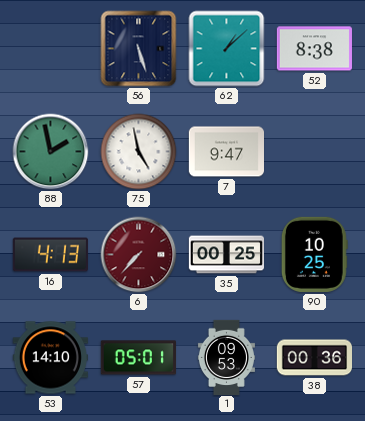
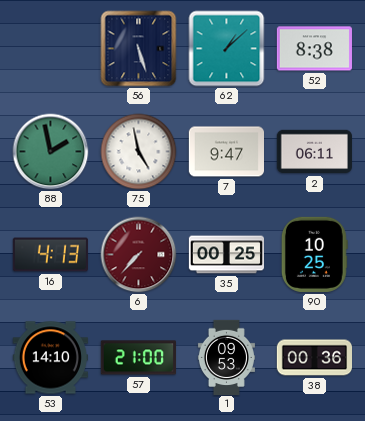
2: none -> 06:11 (314, 152)
57: 05:01 -> 21:00 (138, 358)
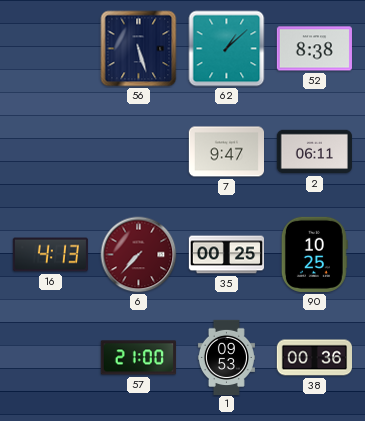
88: 1:58 -> none (51, 152)
75: 4:58 -> none (139, 152)
53: 14:10 -> none (50, 358)
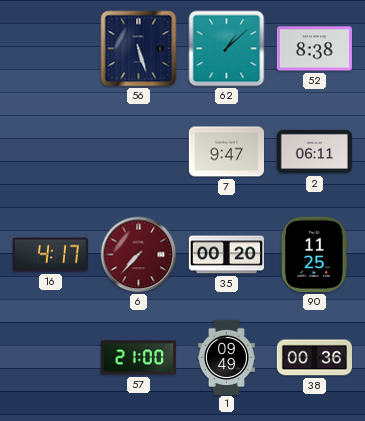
16: 4:13 -> 4:17 (50, 255)
35: 00:25 -> 00:20 (226, 255)
90: 10:25 -> 11:25 (314, 254)
1: 09:53 -> 09:49 (226, 357)
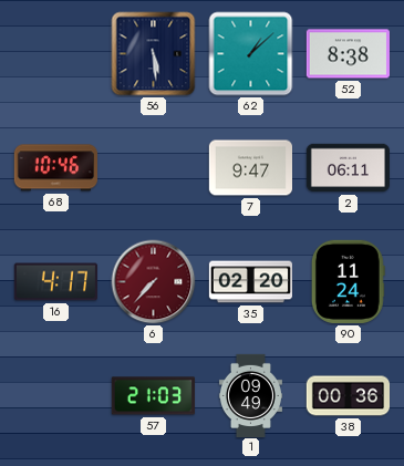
56: 5:27 -> 5:29 (154, 54)
68: none -> 10:46 (55, 168)
35: 00:20 -> 02:20 (250, 282)
90: 11:25 -> 11:24 (348, 281)
57: 21:00 -> 21:03 (153, 396)
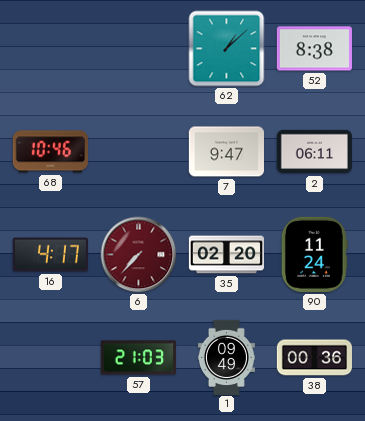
56: 5:29 -> none (154, 54)
